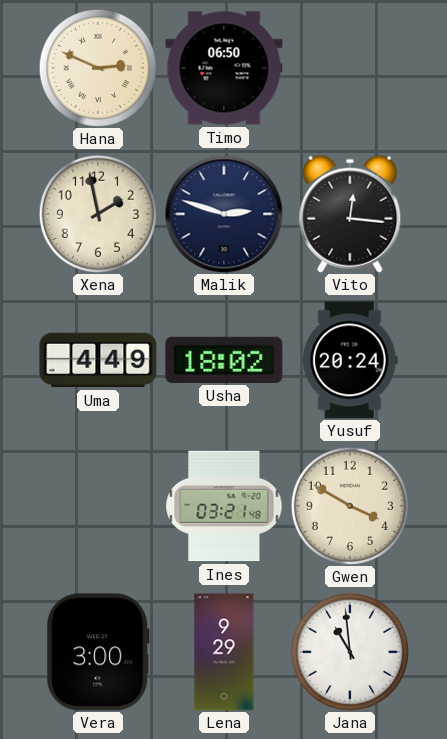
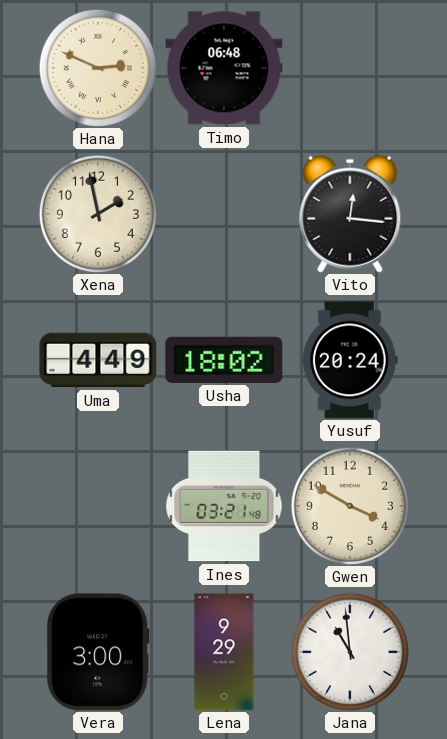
Timo: 06:50 -> 06:48 (224, 68)
Malik: 2:48 -> none (224, 214)
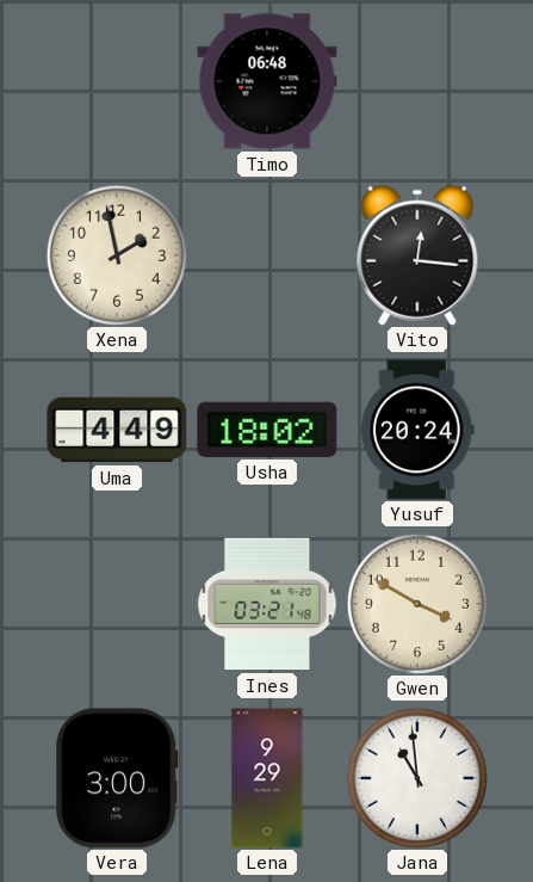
Hana: 2:49 -> none (98, 68)
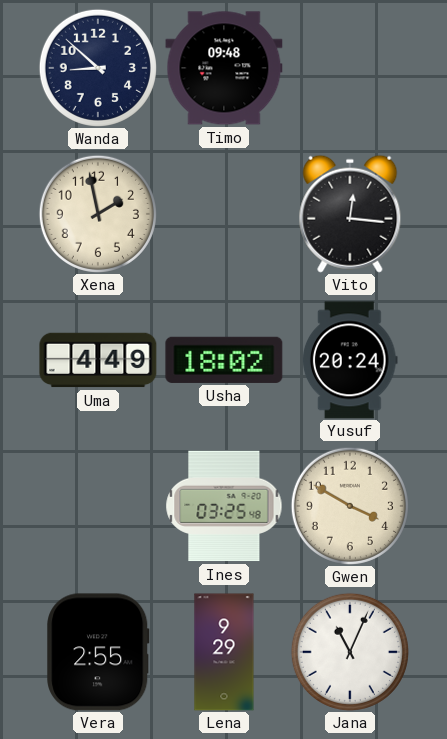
Wanda: none -> 8:52 (98, 68)
Timo: 06:48 -> 09:48 (224, 68)
Ines: 03:21 -> 03:25 (224, 506)
Vera: 3:00 -> 2:55 (98, 652)
Jana: 10:59 -> 11:04 (350, 652)
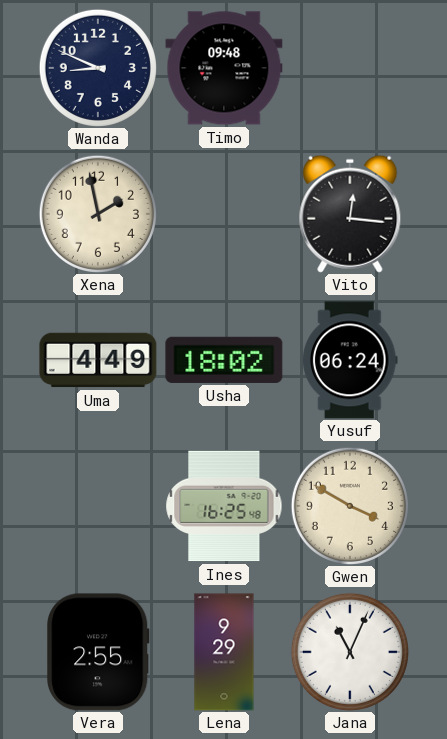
Wanda: 8:52 -> 8:49 (98, 68)
Yusuf: 20:24 -> 06:24 (351, 360)
Ines: 03:25 -> 16:25 (224, 506)
